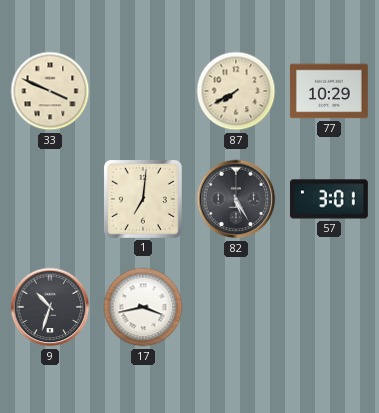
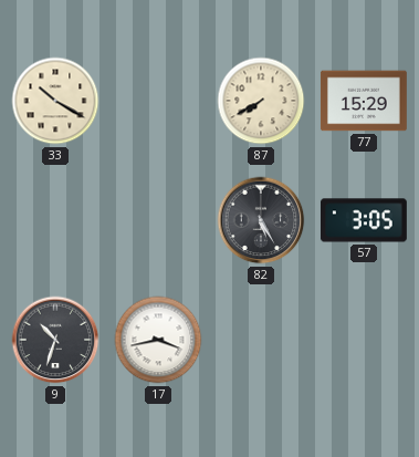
33: 3:49 -> 10:20 (55, 101)
77: 10:29 -> 15:29 (364, 101)
1: 7:01 -> none (143, 199)
57: 3:01 -> 3:05 (364, 220)
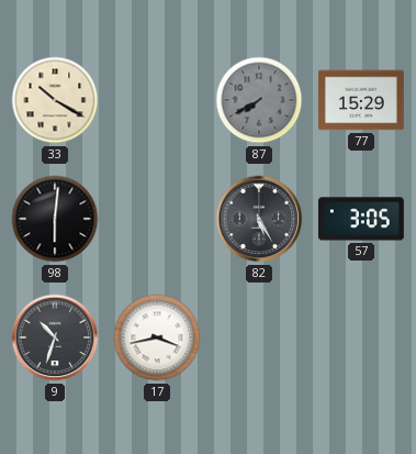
87 dial: cream -> grey (259, 100)
98: none -> 6:01 (55, 219)
